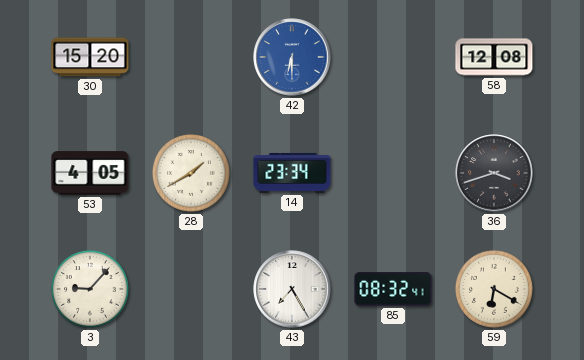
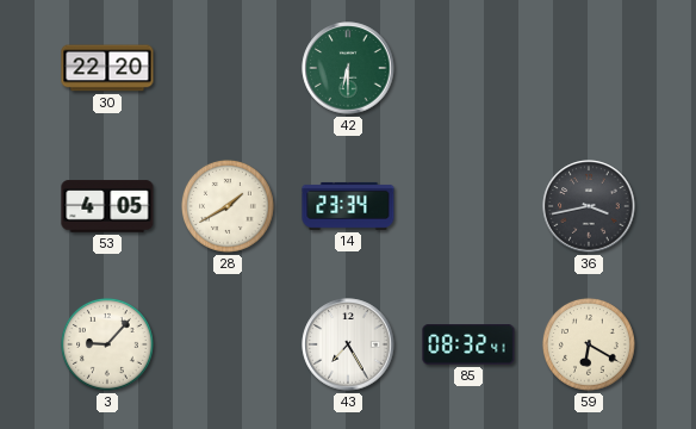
30: 15:20 -> 22:20 (107, 68)
42 dial: blue -> green (348, 68)
58: 12:08 -> none (494, 57)
36: 3:42 -> 3:43 (589, 206)
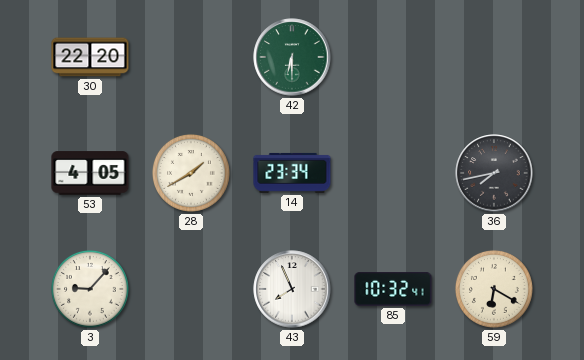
36: 3:43 -> 7:43 (494, 173)
43: 7:25 -> 7:56 (292, 289)
85: 08:32 -> 10:32 (393, 289)
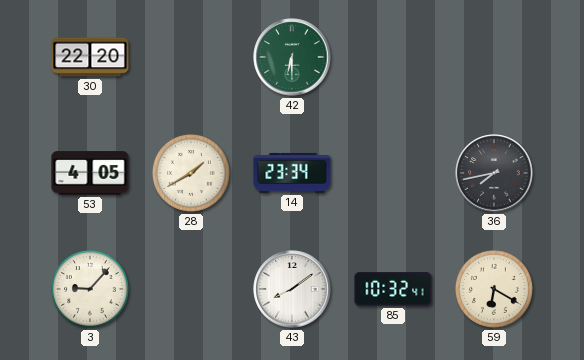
43: 7:56 -> 8:09 (292, 289)
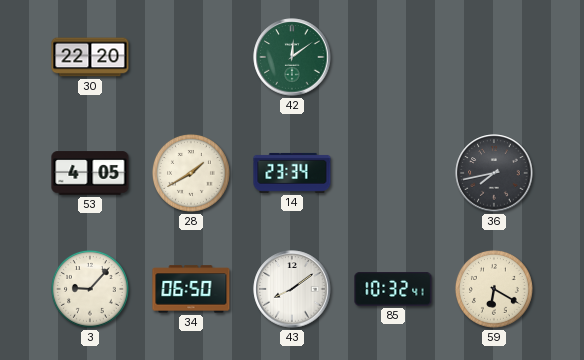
42: 6:30 -> 12:09 (292, 57)
34: none -> 06:50 (191, 289)
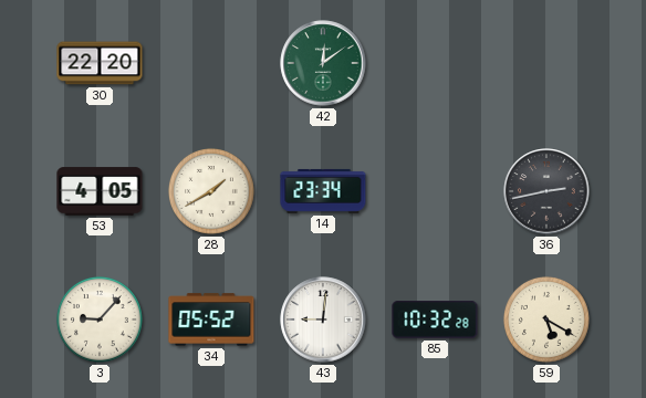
36: 7:43 -> 2:43 (546, 191)
34: 06:50 -> 05:52 (211, 320)
43: 8:09 -> 9:01 (323, 320)
85: 10:32:41 -> 10:32:28 (435, 320)
59: 6:20 -> 5:20 (546, 320)
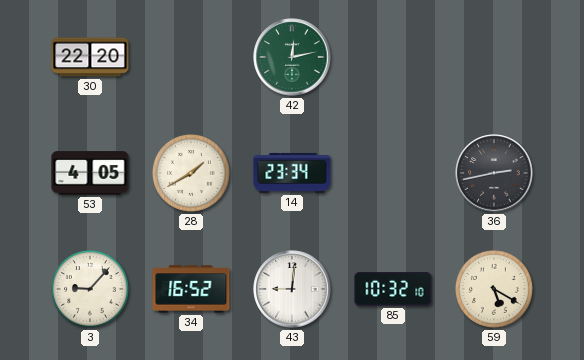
42: 12:09 -> 12:13 (292, 57)
34: 05:52 -> 16:52 (191, 289)
85: 10:32:28 -> 10:32:10 (393, 289)
